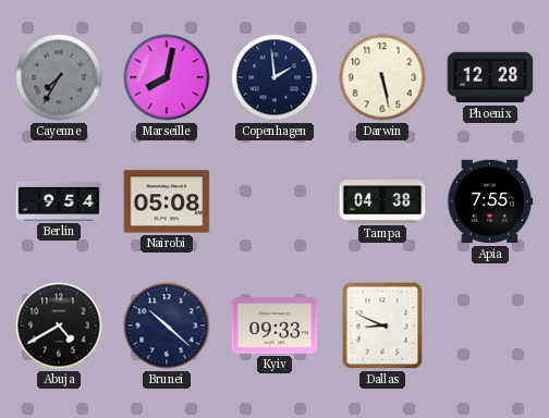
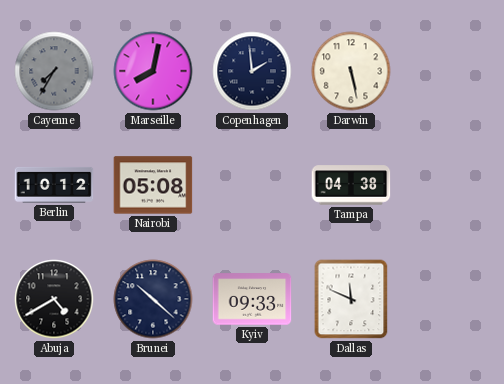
Phoenix: 12:28 -> none (490, 77)
Berlin: 9:54 -> 10:12 (54, 185)
Apia: 7:55 -> none (490, 201)
Dallas: 8:49 -> 11:49 (351, 299)
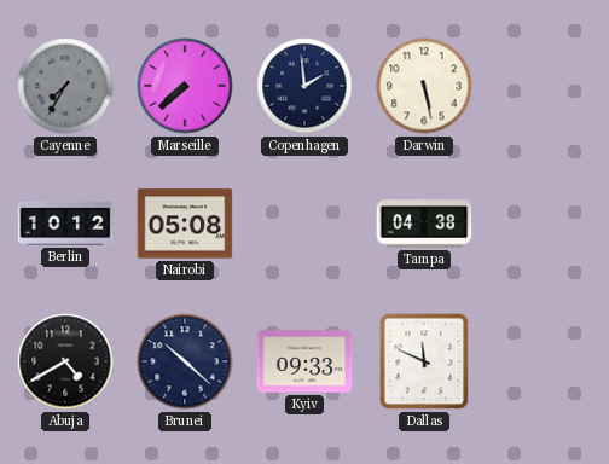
Marseille: 8:02 -> 7:38 (185, 86)
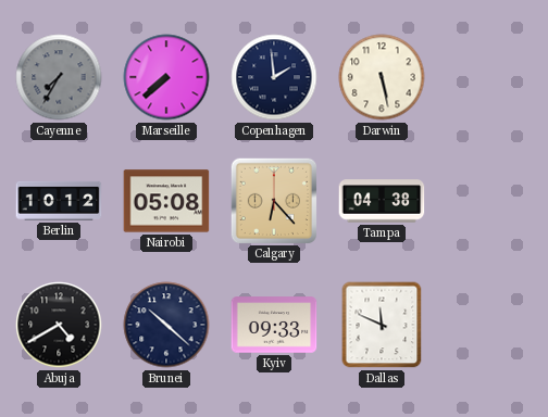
Calgary: none -> 6:23 (273, 200)
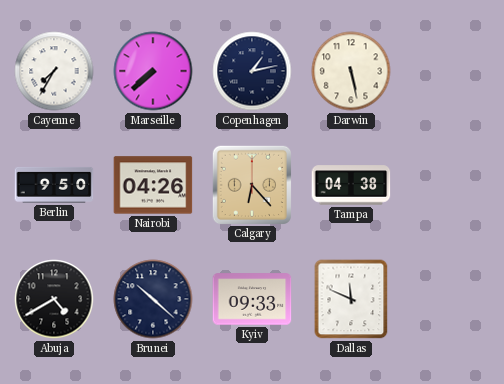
Cayenne dial: grey -> white (54, 71)
Copenhagen: 1:59 -> 1:13 (252, 71)
Berlin: 10:12 -> 9:50 (54, 185)
Nairobi: 05:08 -> 04:26 (153, 185)
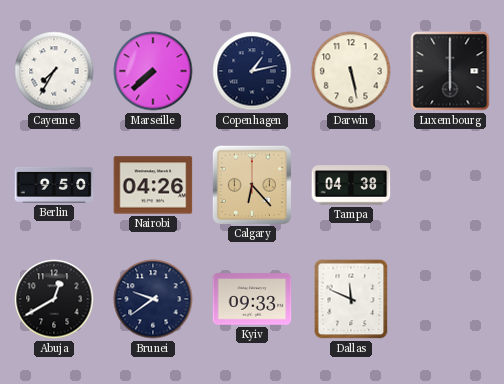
Luxembourg: none -> 6:00 (450, 71)
Abuja: 4:40 -> 12:40 (54, 299)
Brunei: 10:22 -> 9:39 (153, 299)
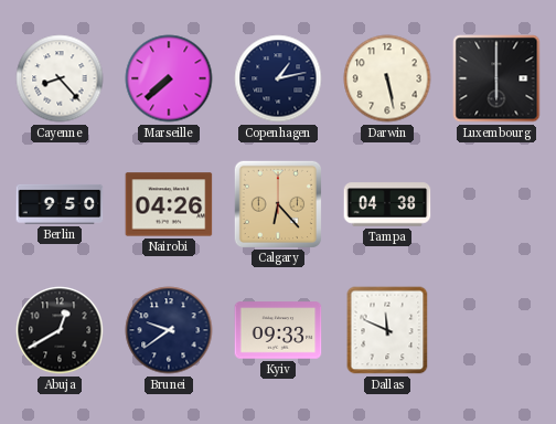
Cayenne: 7:35 -> 8:23 (60, 78)
